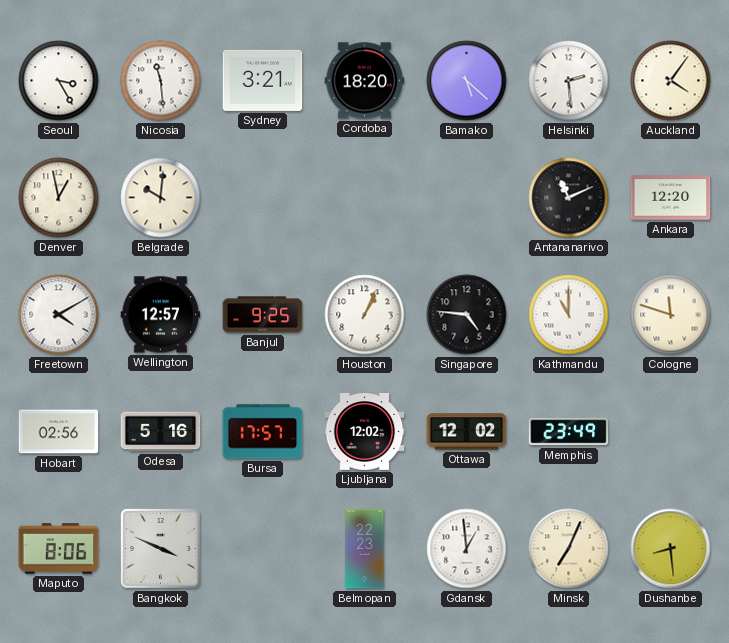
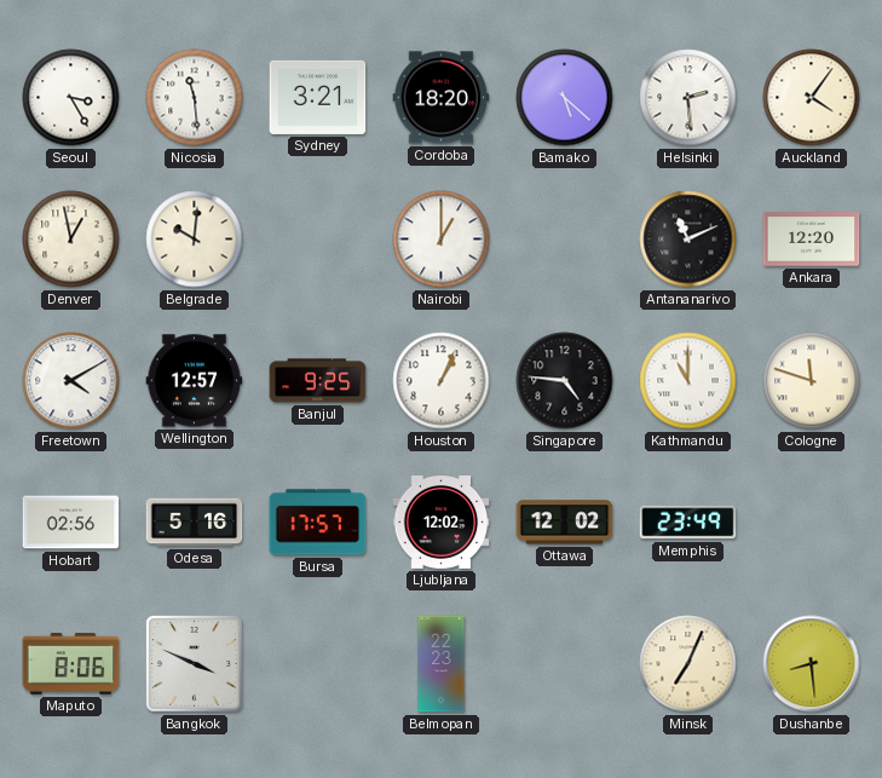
Nairobi: none -> 1:00 (442, 240)
Gdansk: 12:59 -> none (467, 549)
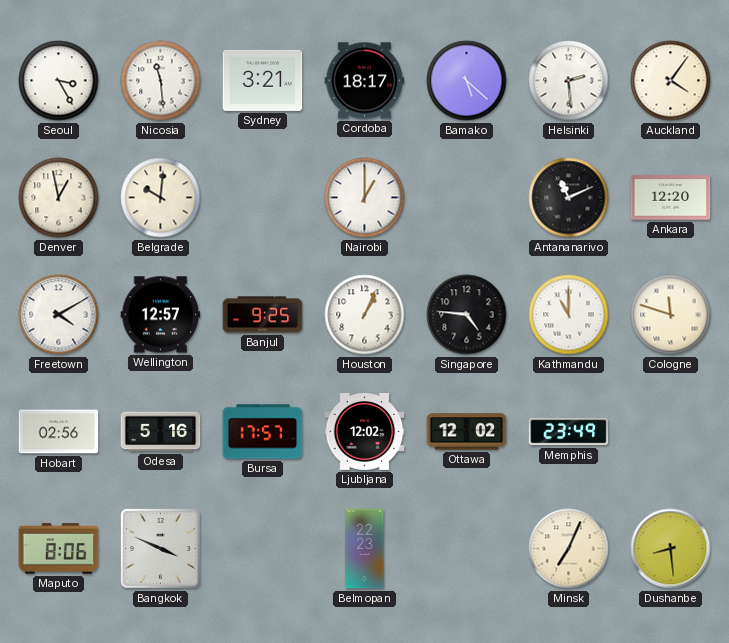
Cordoba: 18:20 -> 18:17 (365, 81)
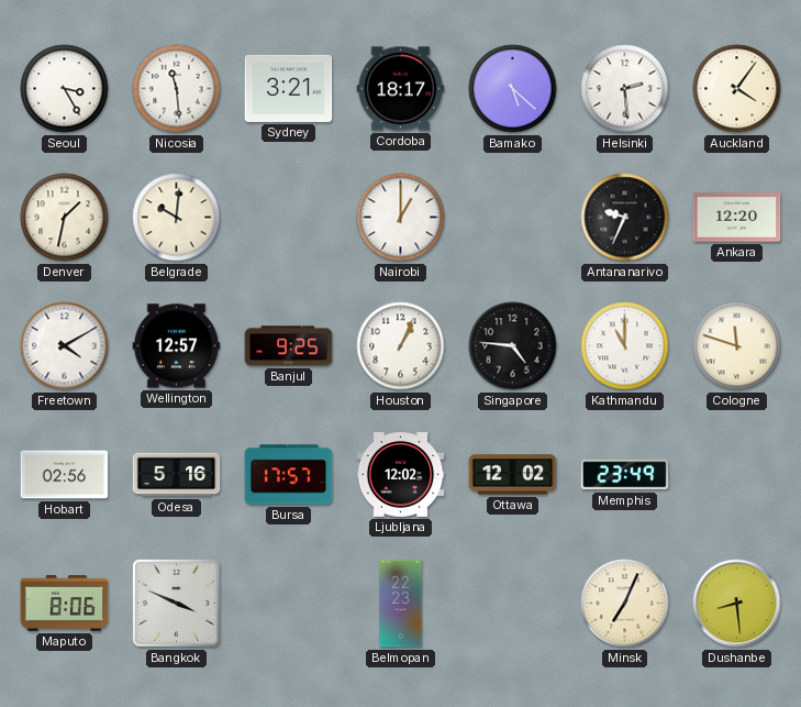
Denver: 12:58 -> 1:32 (65, 218)
Antananarivo: 11:11 -> 9:34 (625, 218)
